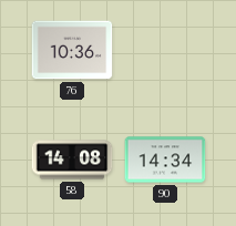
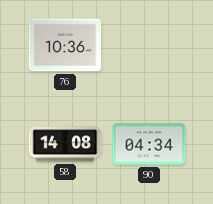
90: 14:34 -> 04:34 (149, 144)
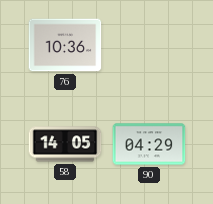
58: 14:08 -> 14:05 (65, 144)
90: 04:34 -> 04:29 (149, 144)
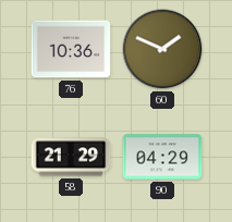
60: none -> 1:49 (162, 49)
58: 14:05 -> 21:29 (71, 157)
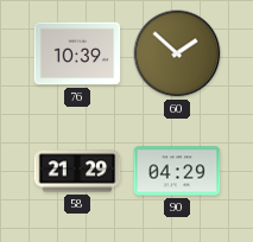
76: 10:36 -> 10:39 (77, 53)
60: 1:49 -> 1:52 (177, 53)
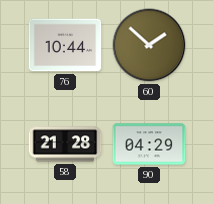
76: 10:39 -> 10:44 (65, 45)
58: 21:29 -> 21:28 (65, 144)
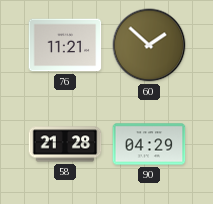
76: 10:44 -> 11:21 (65, 45)
